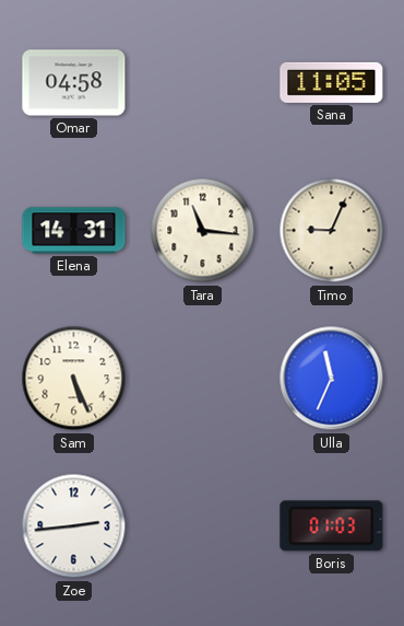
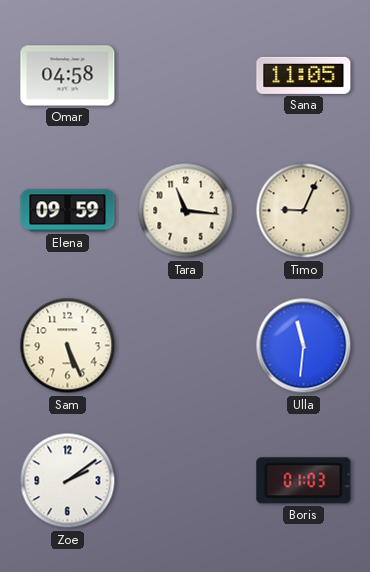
Elena: 14:31 -> 09:59 (68, 211)
Ulla: 11:34 -> 11:31 (304, 346)
Zoe: 2:44 -> 2:09 (68, 481)
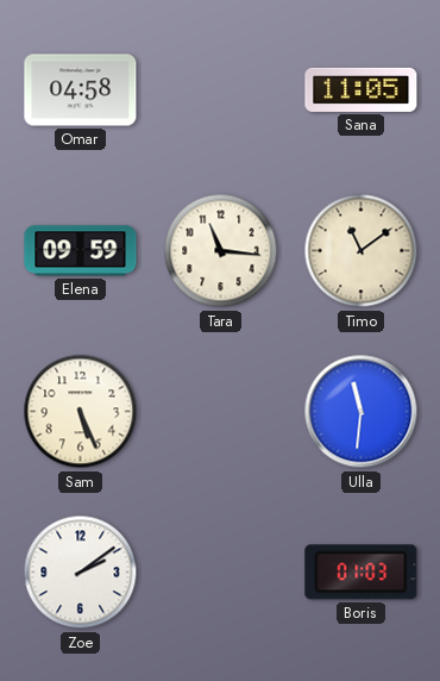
Timo: 9:04 -> 11:09 (362, 251)
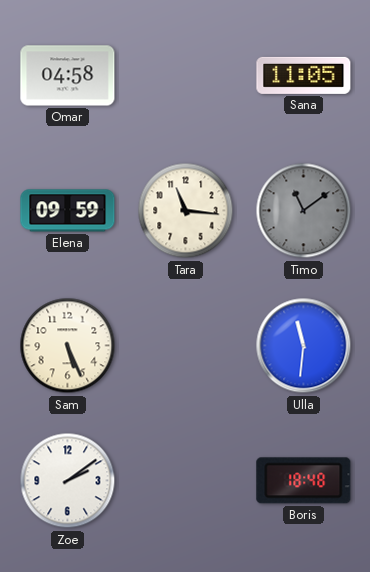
Timo dial: cream -> grey (304, 211)
Boris: 01:03 -> 18:48 (304, 481)
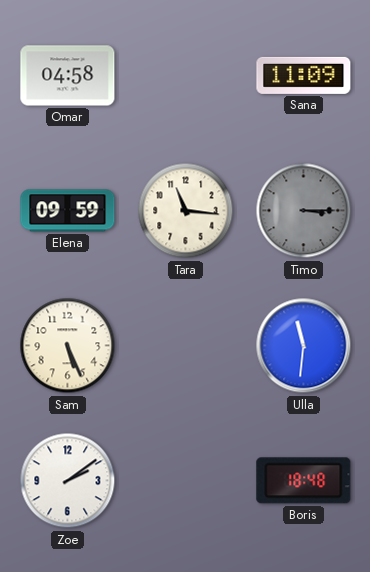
Sana: 11:05 -> 11:09 (304, 75)
Timo: 11:09 -> 3:15 (304, 211)
